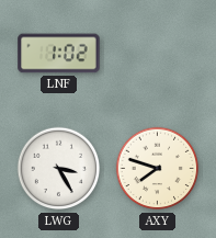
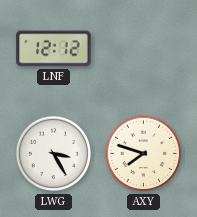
LNF: 1:02 -> 12:12 (54, 49)
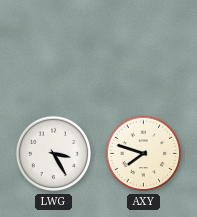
LNF: 12:12 -> none (54, 49)
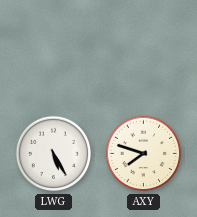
LWG: 3:25 -> 5:25 (54, 154)
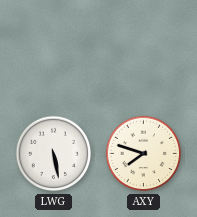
LWG: 5:25 -> 5:28 (54, 154)
